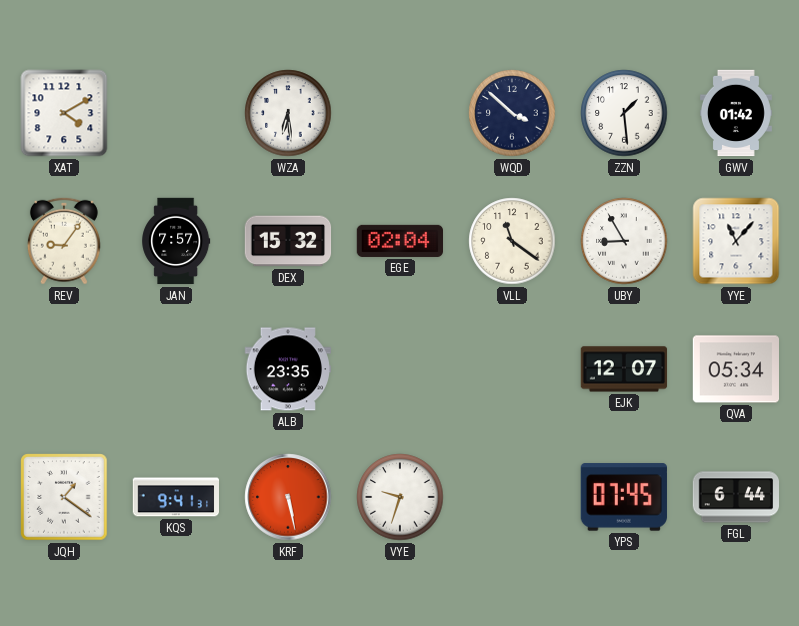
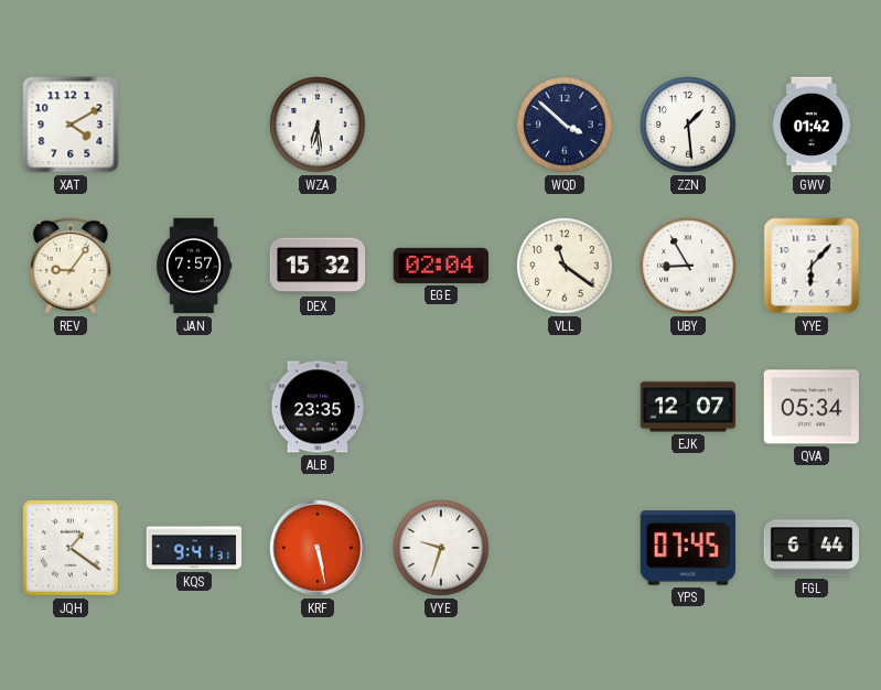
YYE: 11:07 -> 6:07 (812, 266)
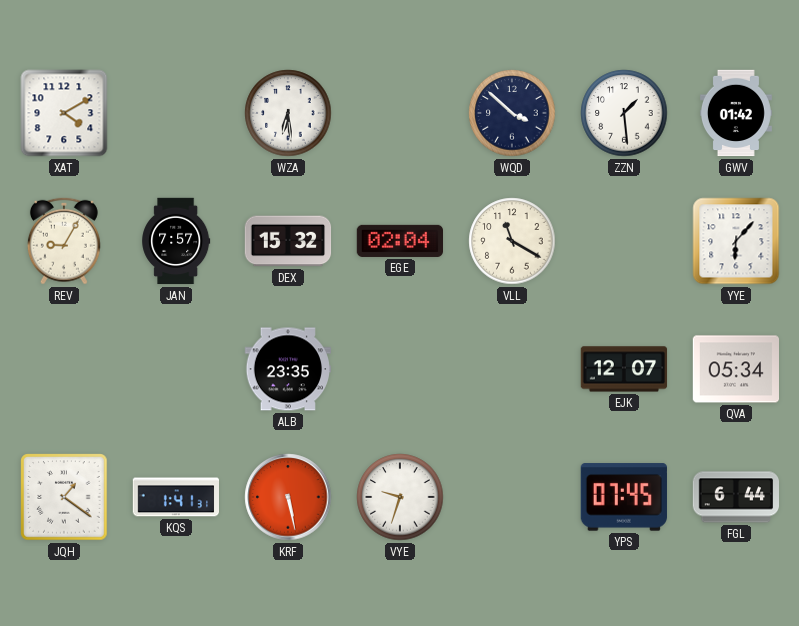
REV: 9:06 -> 9:05 (64, 241)
VLL: 11:21 -> 11:20 (512, 241)
UBY: 8:55 -> none (688, 266)
KQS: 9:41 -> 1:41 (176, 497)
